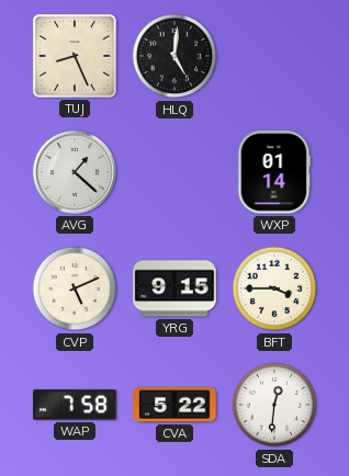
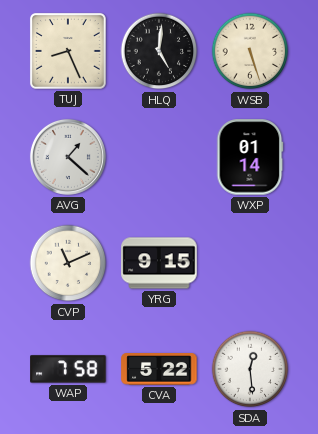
WSB: none -> 5:27 (250, 51)
CVP: 5:11 -> 11:11 (68, 263)
BFT: 3:45 -> none (274, 288)
SDA: 12:31 -> 12:29 (250, 369)
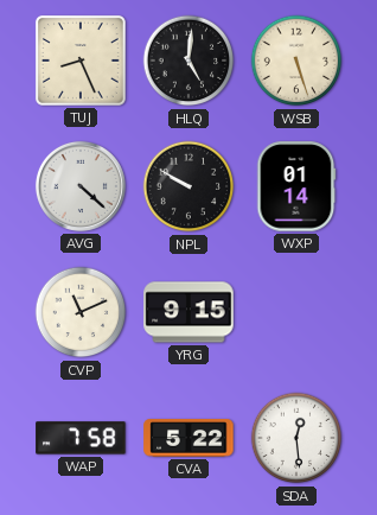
AVG: 1:22 -> 4:22 (81, 186)
NPL: none -> 9:50 (188, 186)
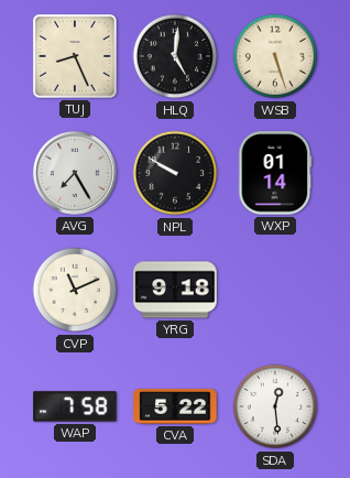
AVG: 4:22 -> 7:25 (75, 173)
YRG: 9:15 -> 9:18 (175, 290)
